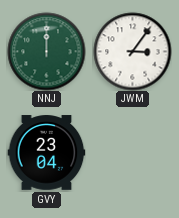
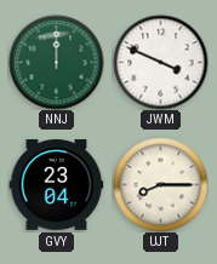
JWM: 3:06 -> 3:49 (160, 62)
UJT: none -> 8:15 (160, 184)
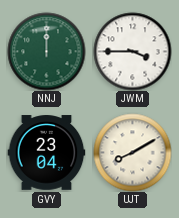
JWM: 3:49 -> 3:45 (132, 51)
UJT: 8:15 -> 8:10 (132, 152)
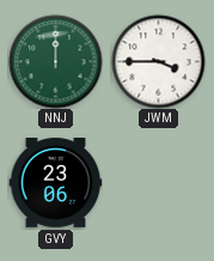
GVY: 23:04 -> 23:06 (55, 183)
UJT: 8:10 -> none (132, 152)
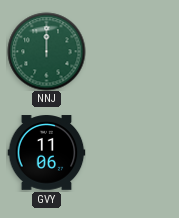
JWM: 3:45 -> none (158, 61)
GVY: 23:06 -> 11:06 (46, 153)
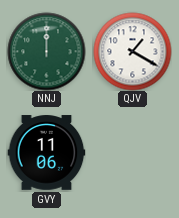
QJV: none -> 1:20 (132, 51)
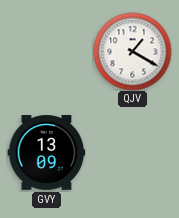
NNJ: 12:00 -> none (46, 51)
GVY: 11:06 -> 13:09 (46, 153)
